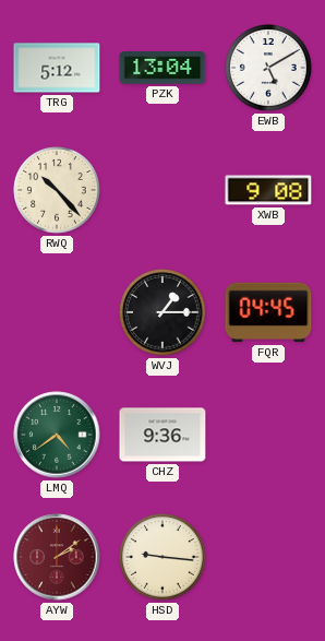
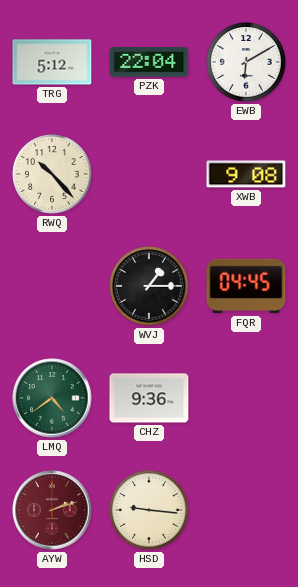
PZK: 13:04 -> 22:04 (149, 62)
EWB: 5:10 -> 6:10 (246, 62)
AYW: 2:09 -> 2:12 (52, 510)
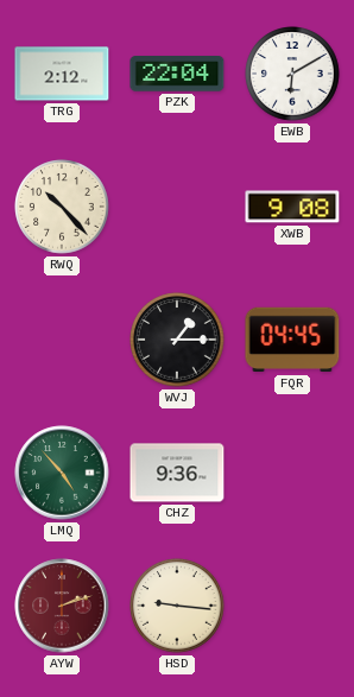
TRG: 5:12 -> 2:12 (62, 74)
LMQ: 4:39 -> 4:53 (62, 473)
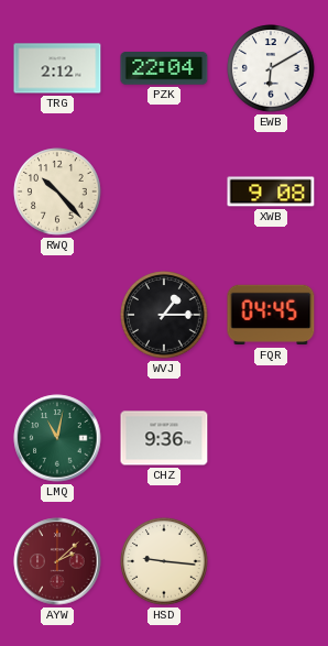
LMQ: 4:53 -> 11:02 (57, 438)
AYW: 2:12 -> 2:08 (57, 561)
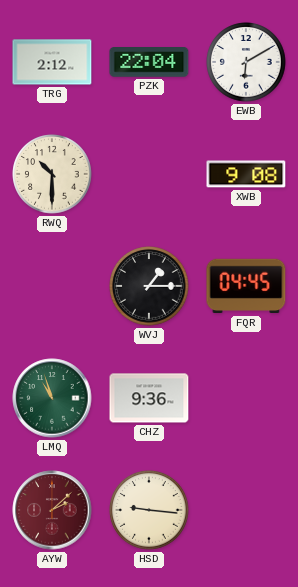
RWQ: 10:23 -> 10:30 (52, 174)
LMQ: 11:02 -> 10:57 (52, 398)
